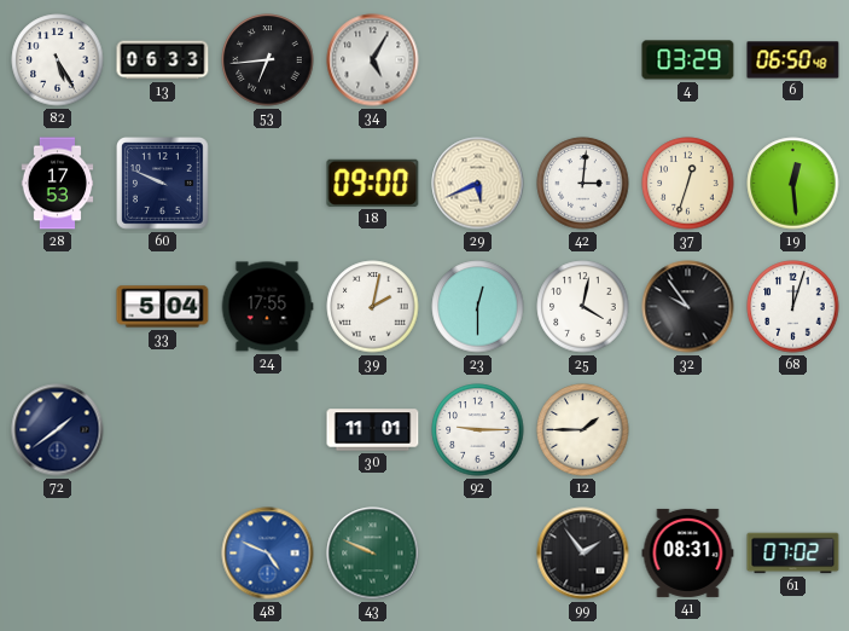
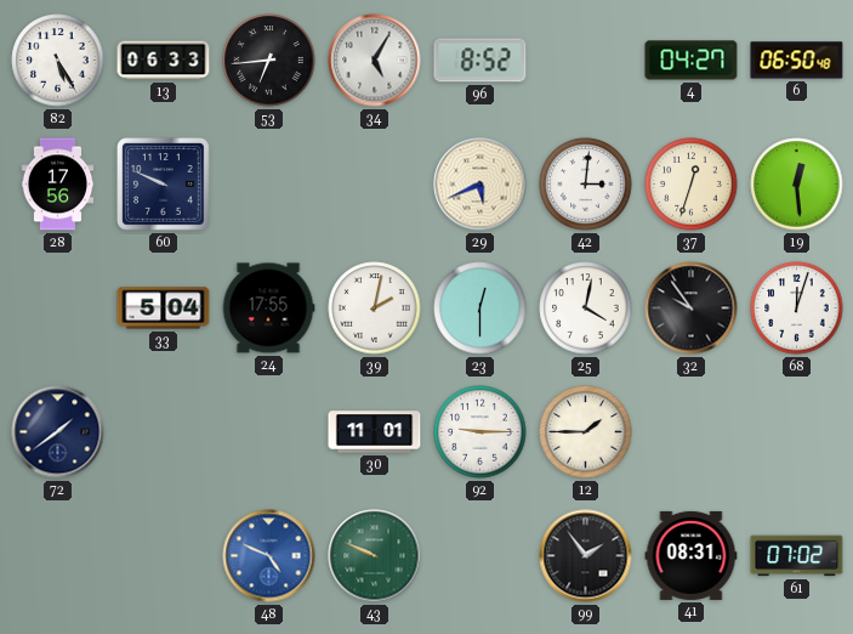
96: none -> 8:52 (480, 61)
4: 03:29 -> 04:27 (692, 61)
28: 17:53 -> 17:56 (58, 185)
18: 09:00 -> none (373, 183)
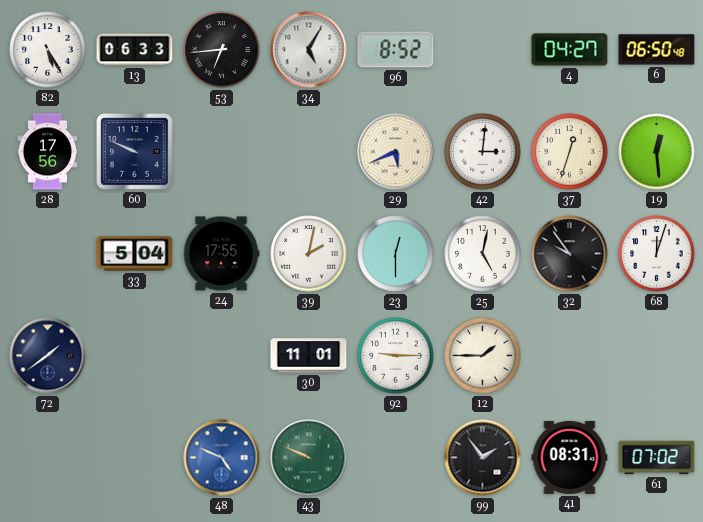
25: 4:02 -> 5:02 (483, 254)
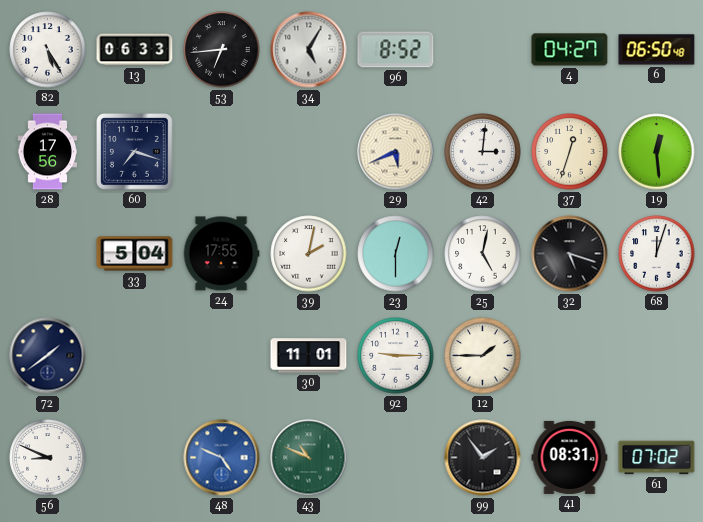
60: 9:49 -> 7:18 (135, 152)
32: 9:54 -> 5:18 (570, 254)
56: none -> 8:49 (48, 458)
43: 9:49 -> 10:49 (309, 458)
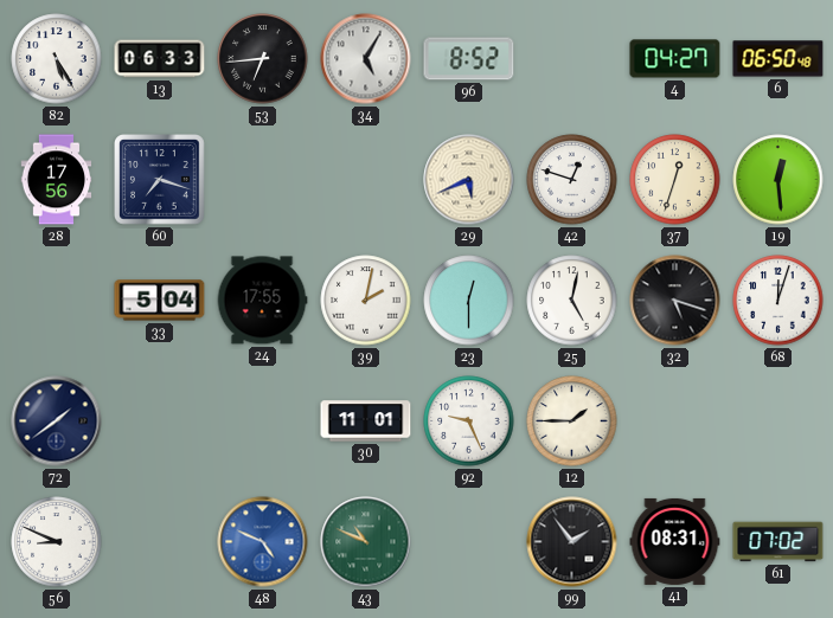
42: 3:01 -> 12:48 (572, 180)
92: 9:15 -> 9:26 (469, 421)
